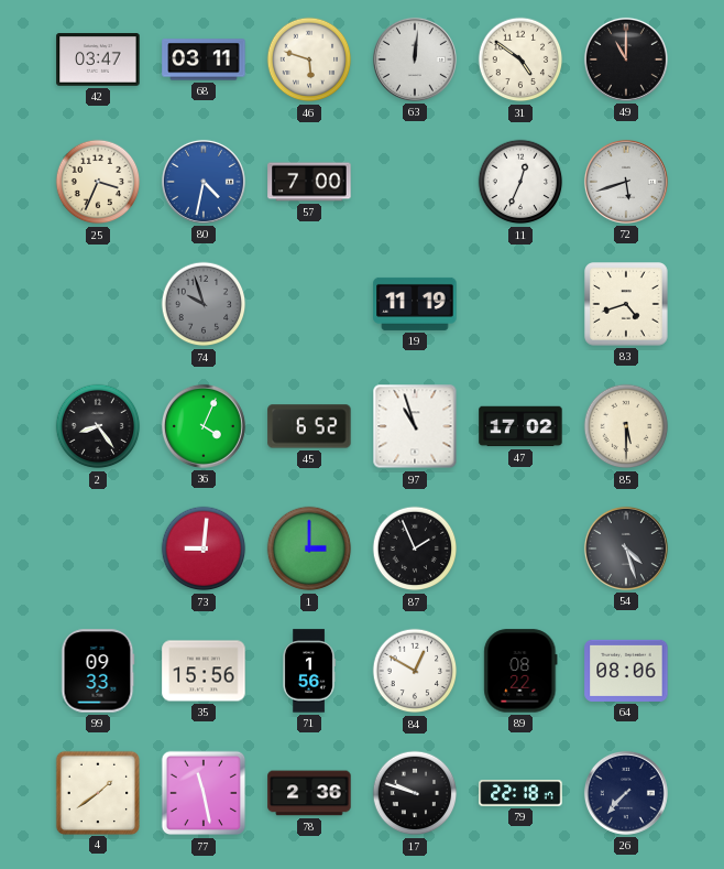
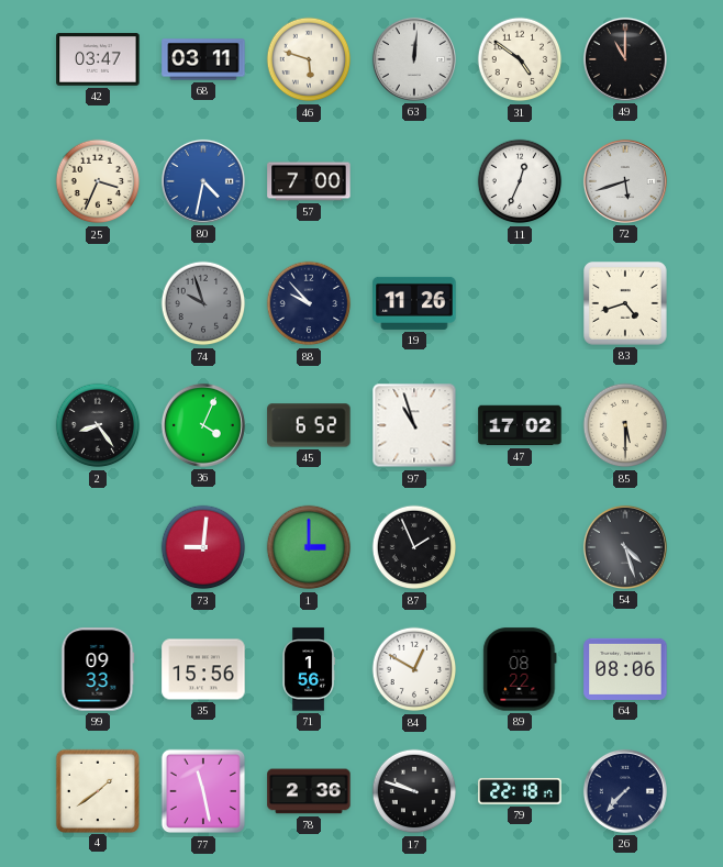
88: none -> 9:53 (309, 303)
19: 11:19 -> 11:26 (414, 303)
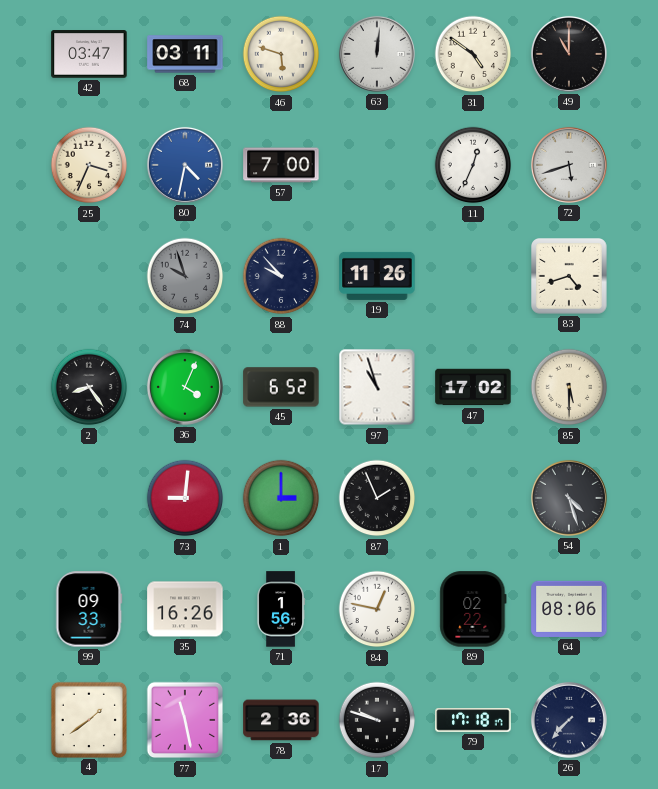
35: 15:56 -> 16:26 (185, 609)
84: 12:50 -> 12:47 (377, 609)
89: 08:22 -> 02:22 (473, 609)
79: 22:18 -> 17:18 (473, 720)
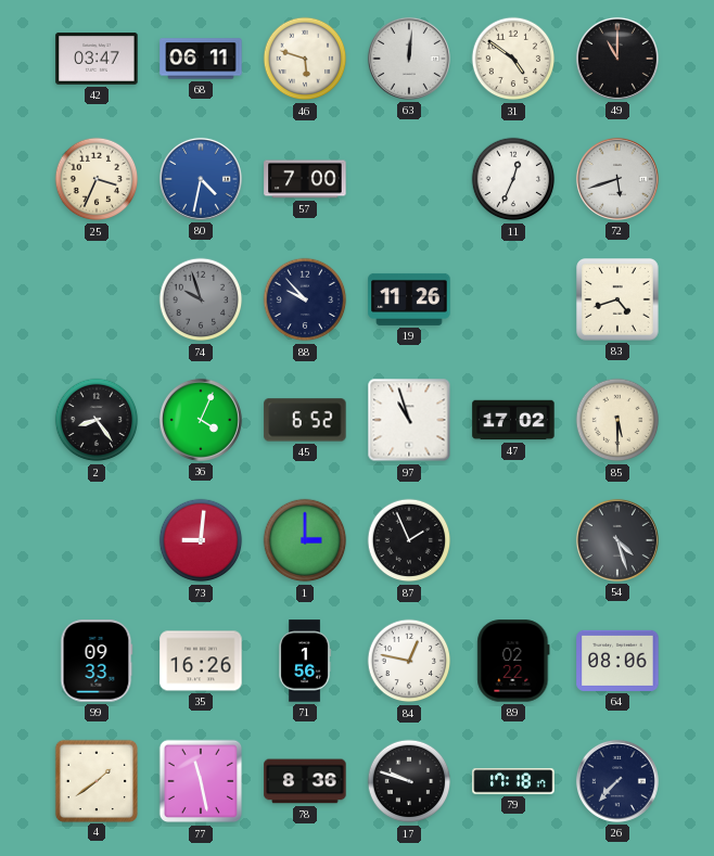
68: 03:11 -> 06:11 (201, 59)
78: 2:36 -> 8:36 (305, 781)
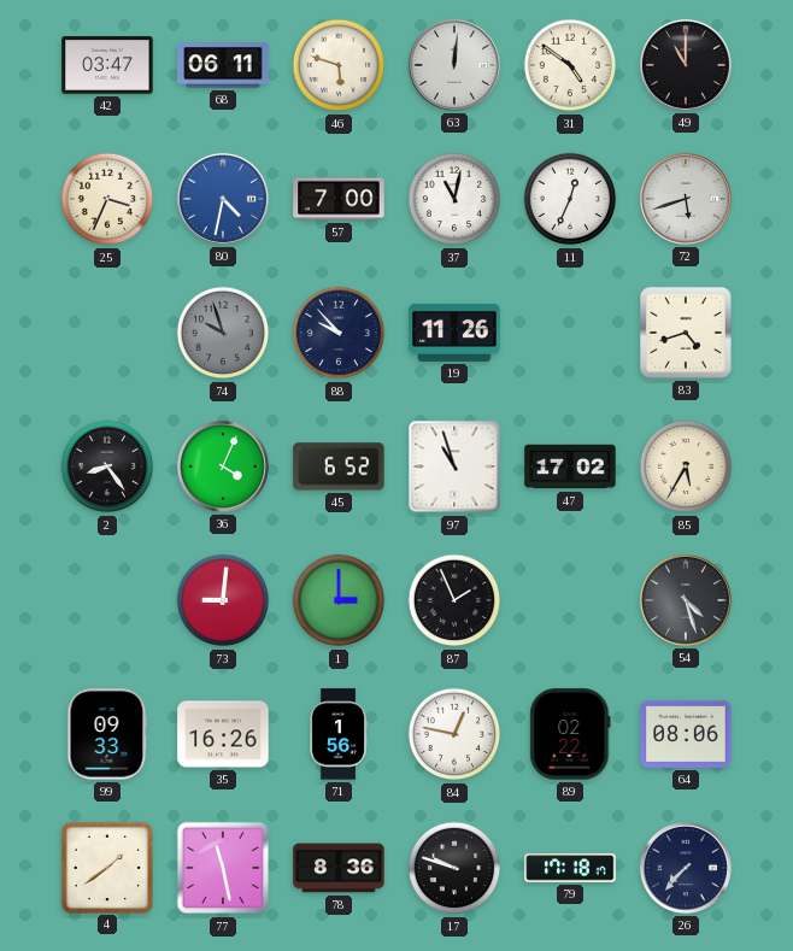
37: none -> 11:02 (454, 199)
85: 5:30 -> 5:35 (686, 466)
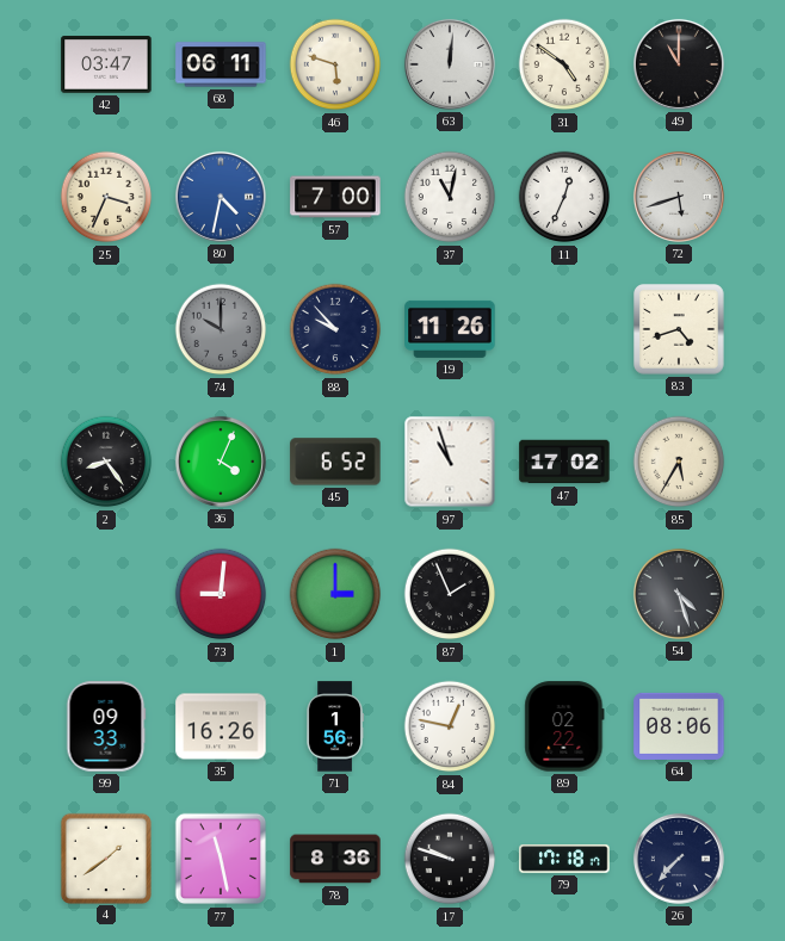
74: 9:57 -> 10:00 (221, 329)
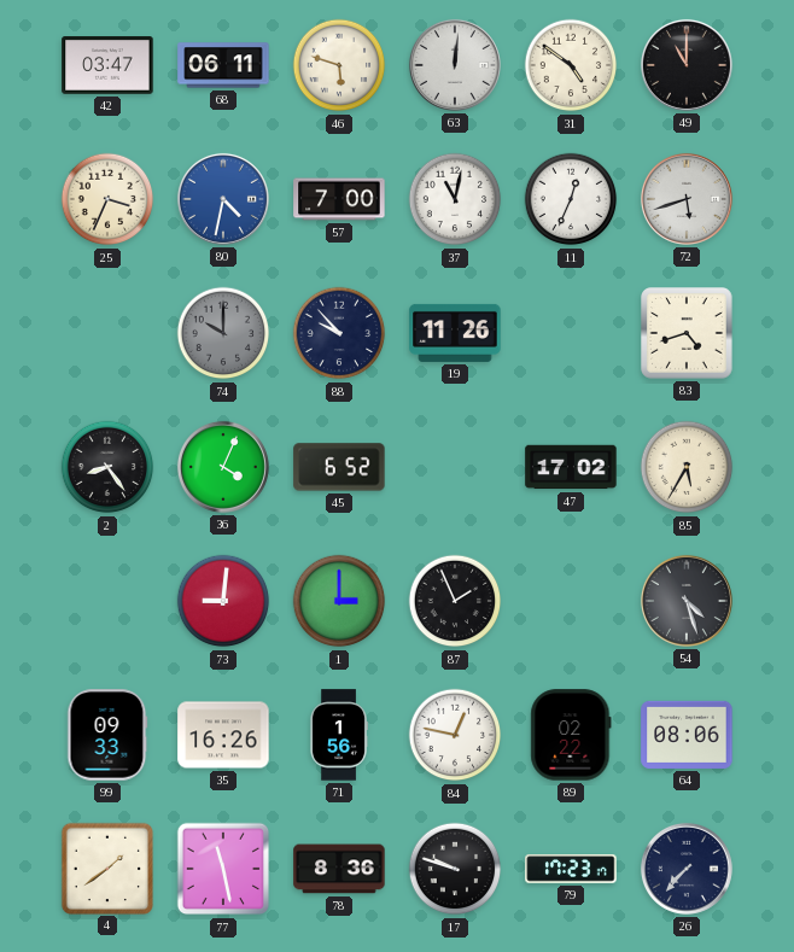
97: 10:57 -> none (450, 462)
79: 17:18 -> 17:23 (571, 869)
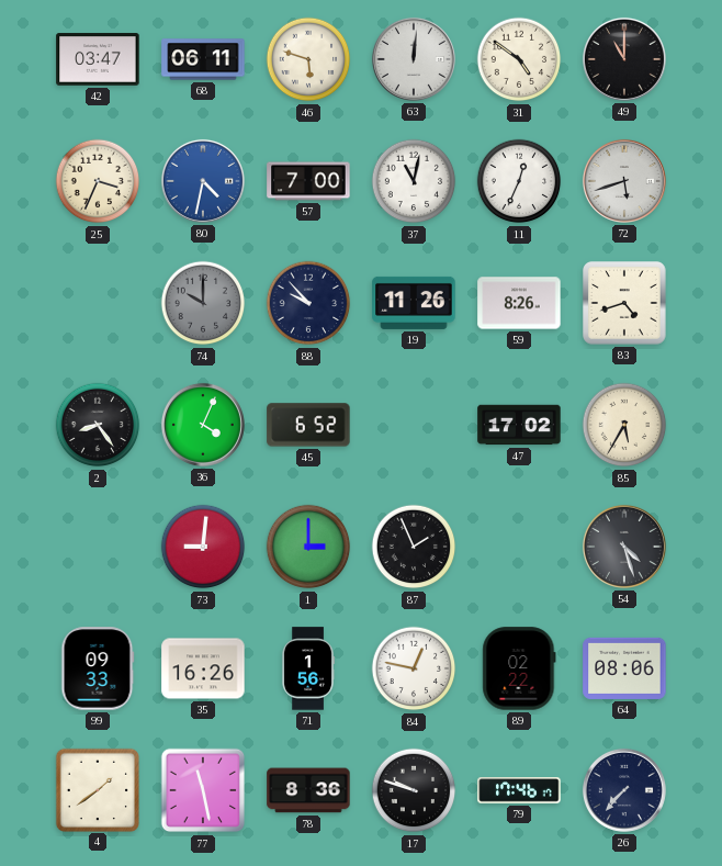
59: none -> 8:26 (519, 303)
79: 17:23 -> 17:46 (519, 790)
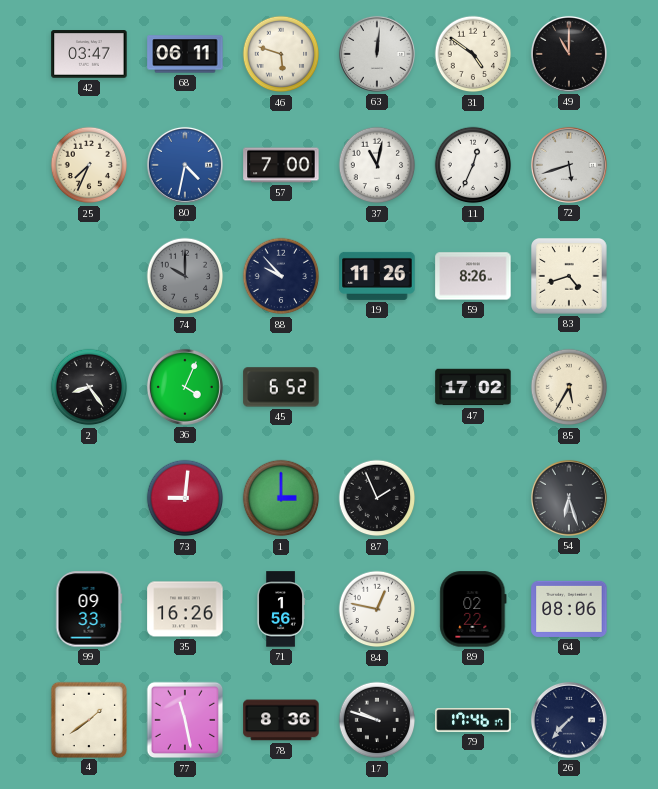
25: 3:34 -> 7:34 (89, 165)
54: 4:27 -> 6:27 (569, 498)
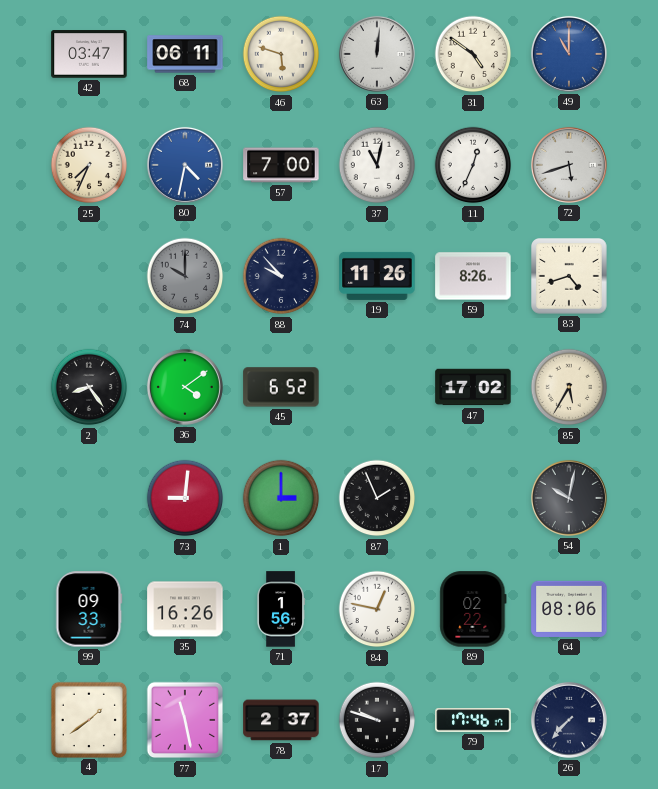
49 dial: black -> blue (569, 54)
36: 4:04 -> 4:09 (185, 387)
54: 6:27 -> 10:02 (569, 498)
78: 8:36 -> 2:37 (281, 720)
